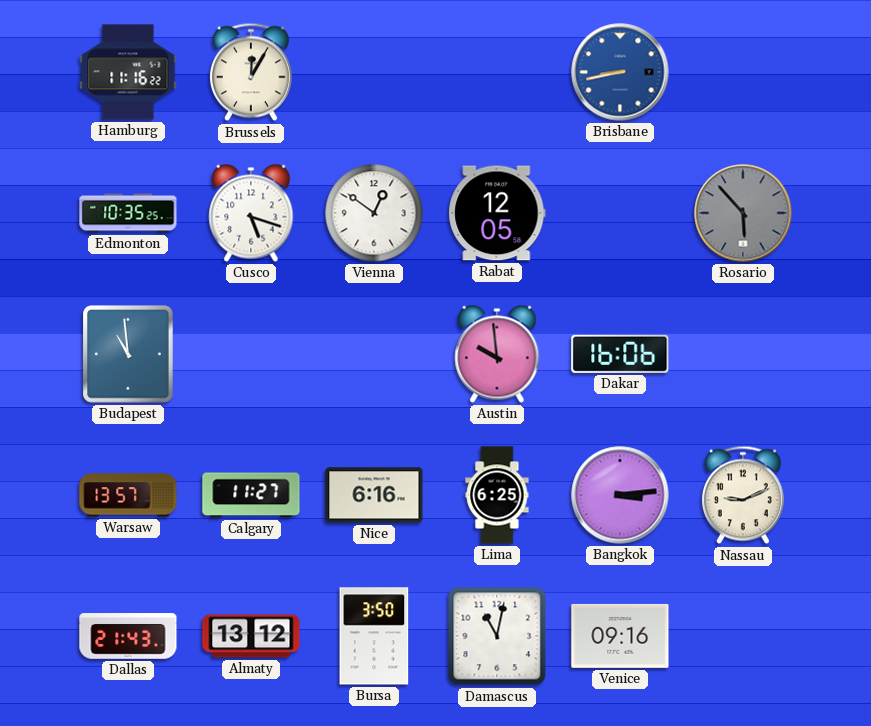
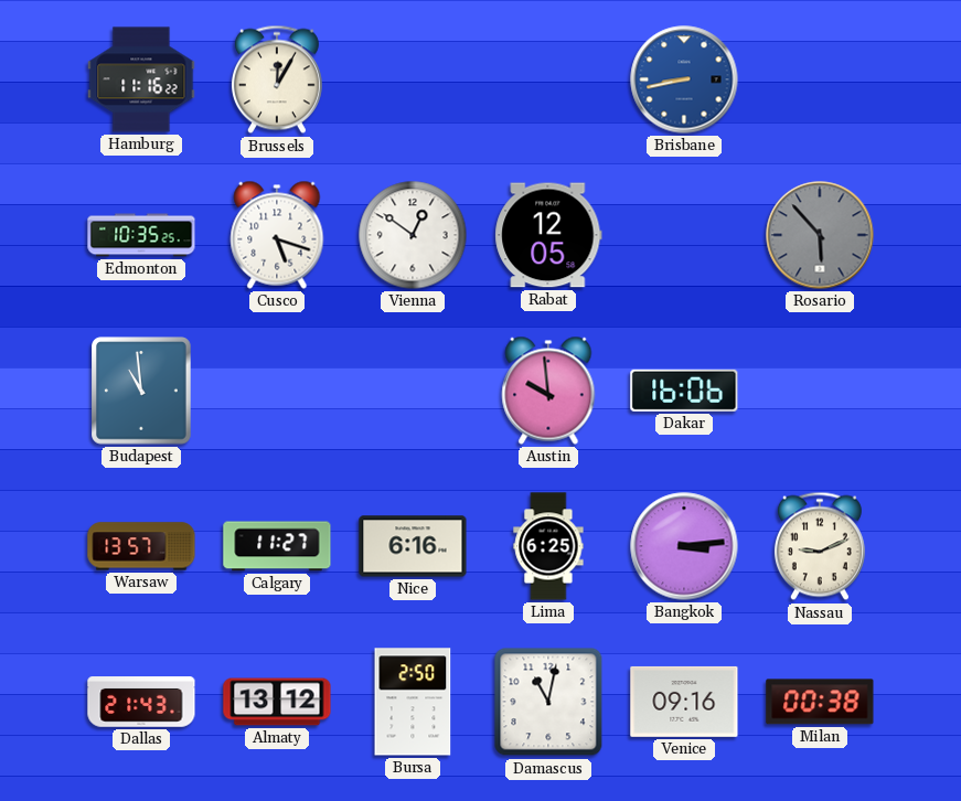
Bursa: 3:50 -> 2:50 (413, 702)
Milan: none -> 00:38 (820, 702)
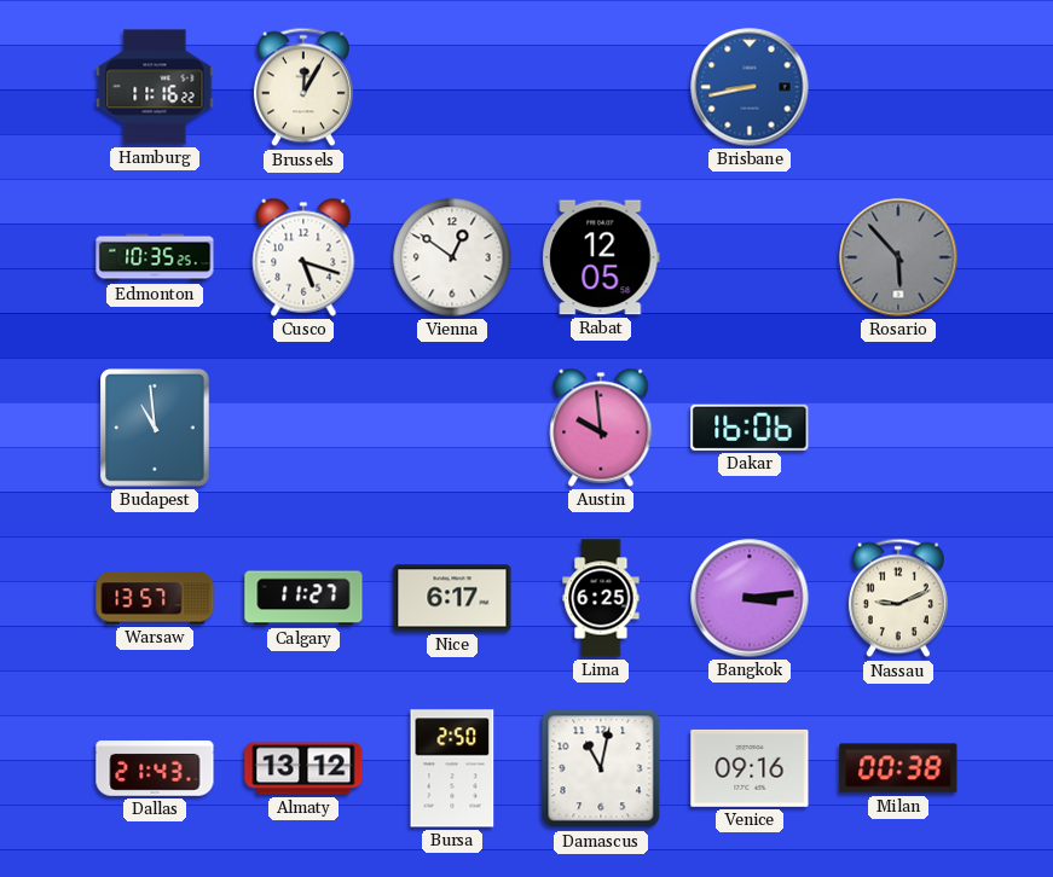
Nice: 6:16 -> 6:17 (452, 598)
